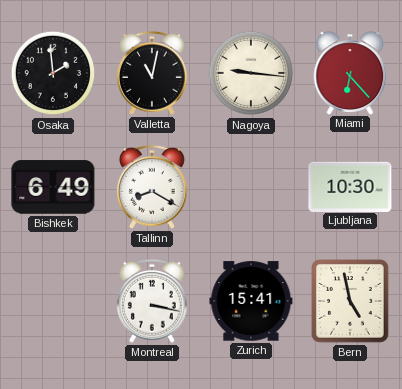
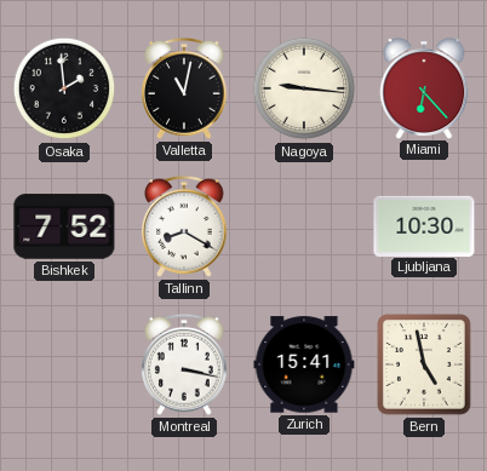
Bishkek: 6:49 -> 7:52 (64, 226)
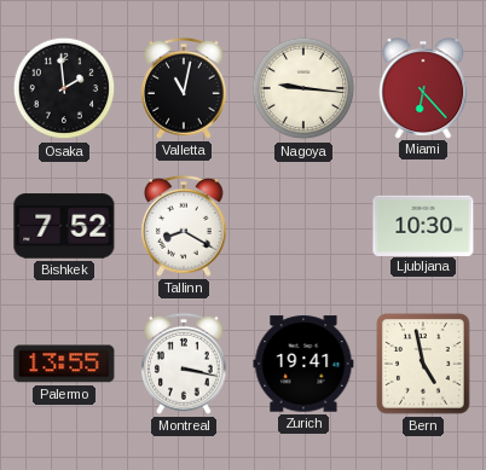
Palermo: none -> 13:55 (64, 364)
Zurich: 15:41 -> 19:41 (303, 364)
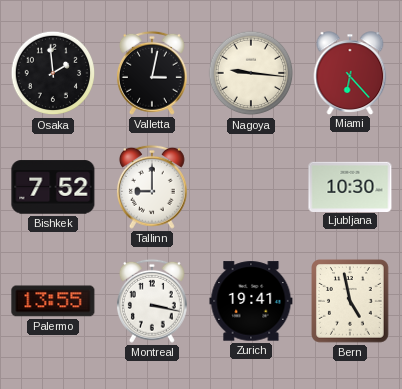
Valletta: 11:02 -> 3:02 (152, 73)
Tallinn: 8:20 -> 9:00 (152, 187)
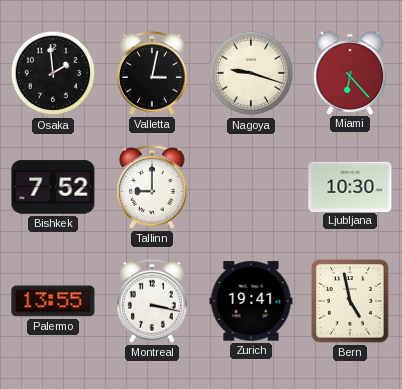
Nagoya: 9:16 -> 9:18 (251, 73)
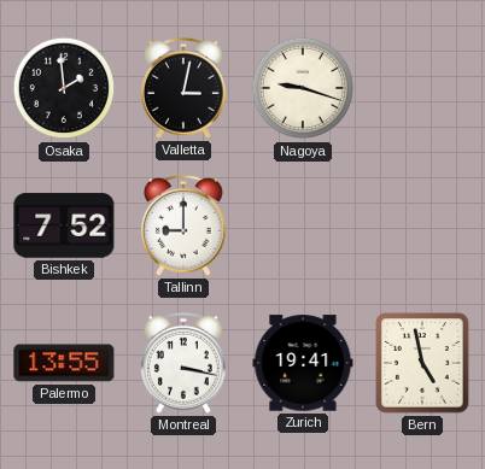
Miami: 6:23 -> none (350, 73)
Ljubljana: 10:30 -> none (350, 186)
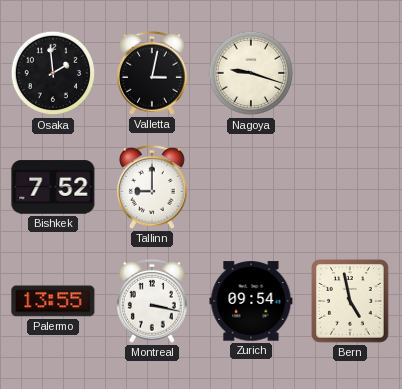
Zurich: 19:41 -> 09:54 (251, 301)
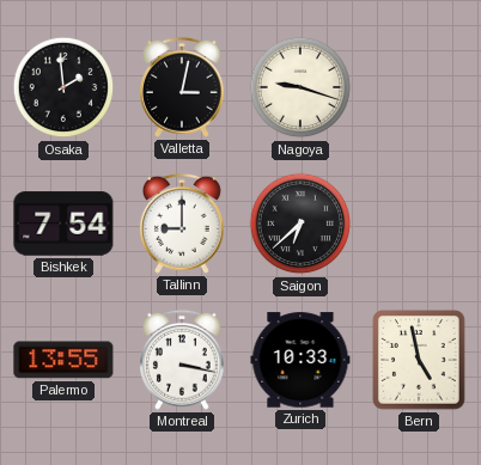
Bishkek: 7:52 -> 7:54 (63, 224)
Saigon: none -> 6:38 (300, 224)
Zurich: 09:54 -> 10:33 (300, 360)
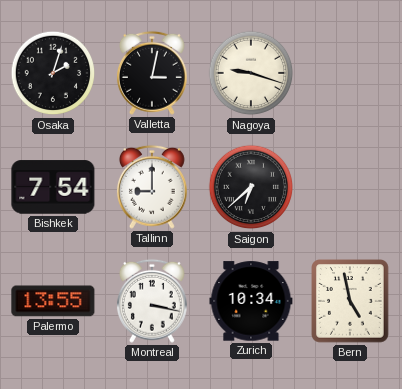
Osaka: 1:59 -> 2:03 (53, 73)
Zurich: 10:33 -> 10:34 (251, 301)
